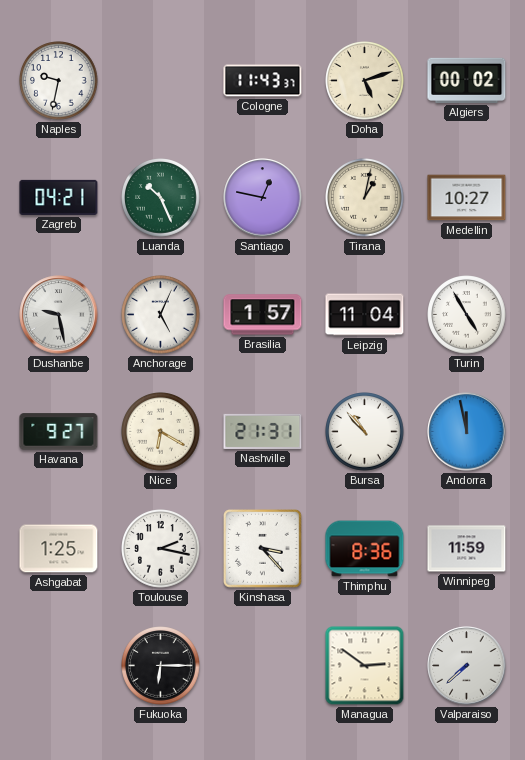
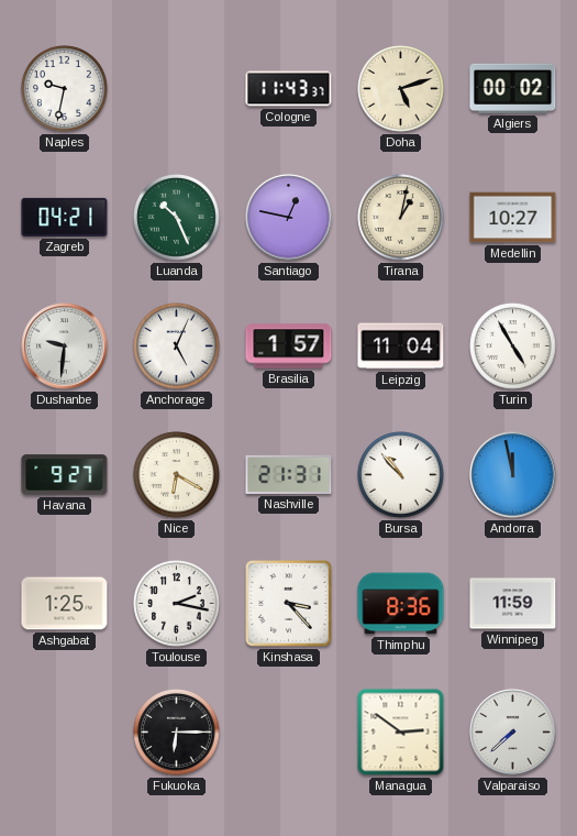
Dushanbe: 9:28 -> 9:31 (65, 346)
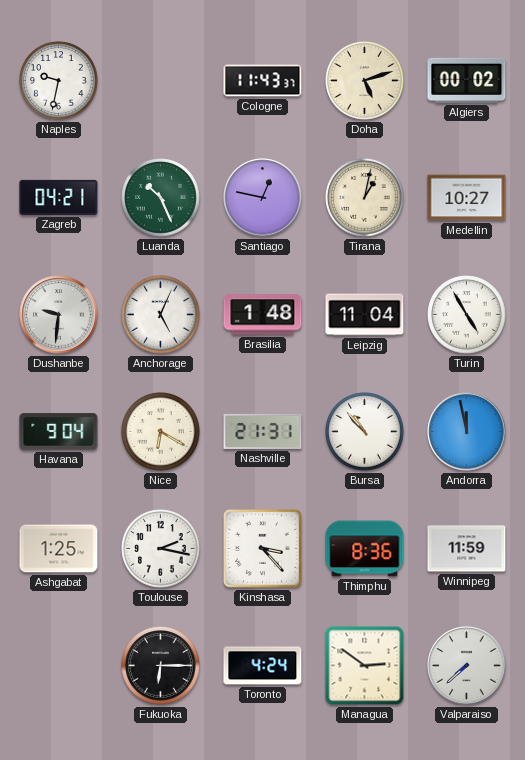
Brasilia: 1:57 -> 1:48 (263, 315)
Havana: 9:27 -> 9:04 (59, 432)
Toronto: none -> 4:24 (263, 666)
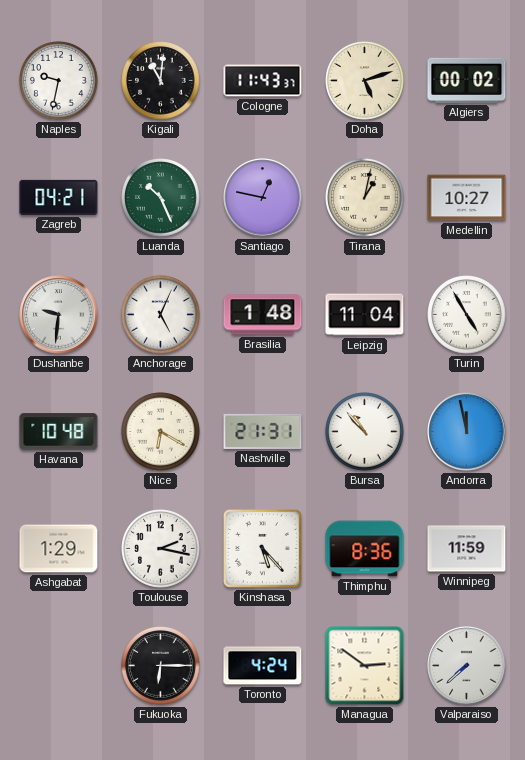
Kigali: none -> 11:01 (161, 81)
Havana: 9:04 -> 10:48 (59, 432)
Ashgabat: 1:25 -> 1:29 (59, 549)
Kinshasa: 3:23 -> 5:23 (263, 549)
